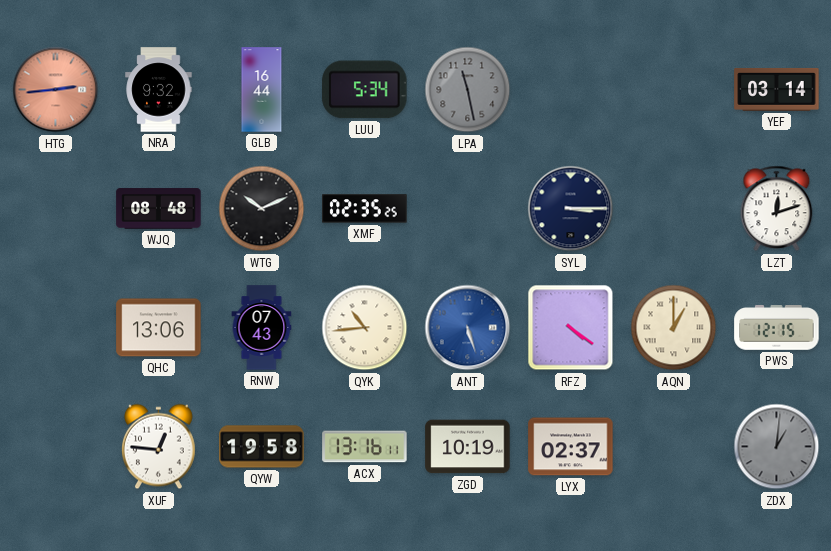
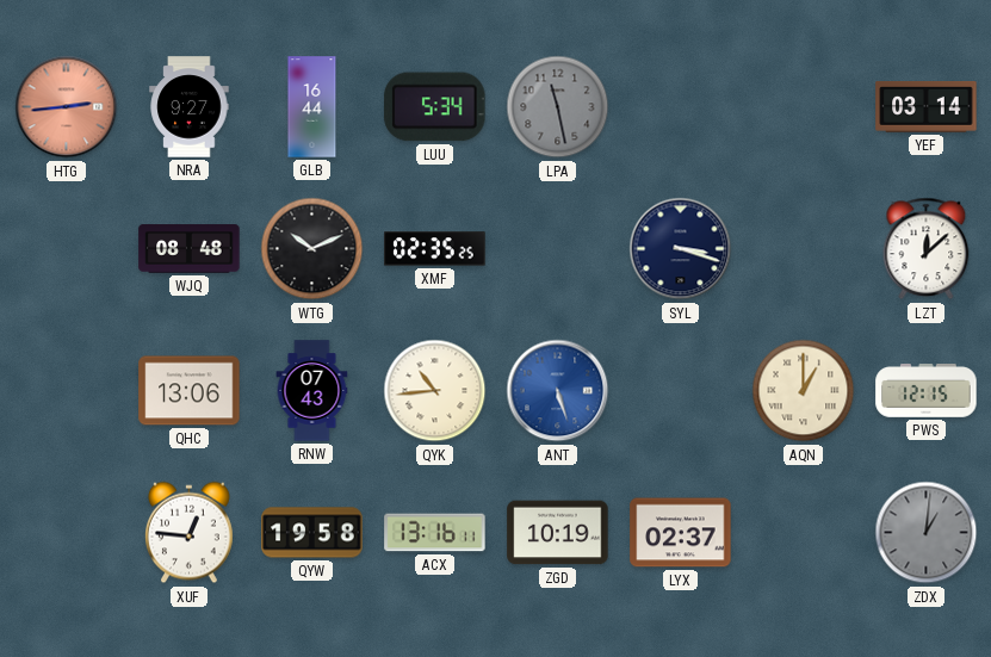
NRA: 9:32 -> 9:27 (190, 107)
SYL: 3:15 -> 3:18 (681, 249)
LZT: 12:12 -> 12:08 (927, 249)
RFZ: 4:21 -> none (571, 328)
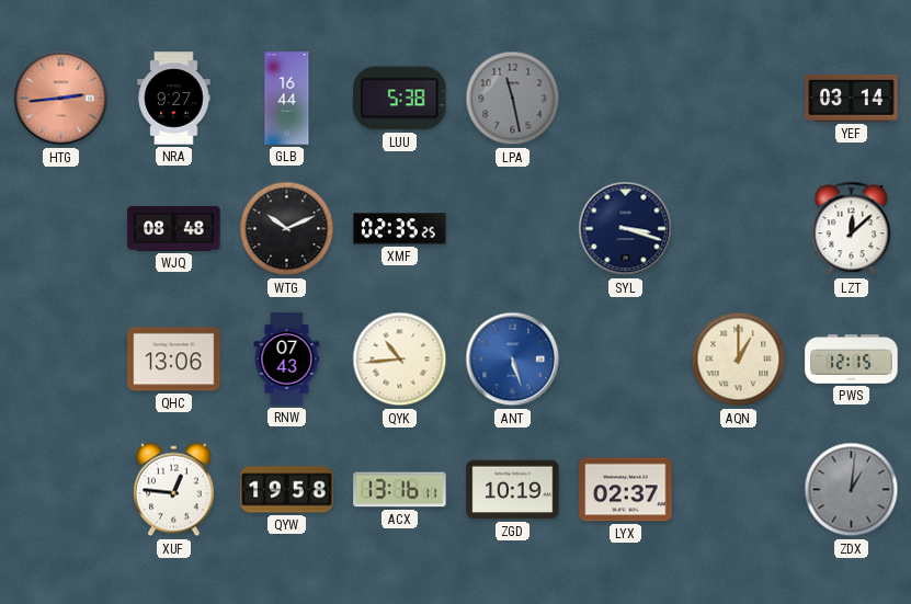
LUU: 5:34 -> 5:38 (400, 99)
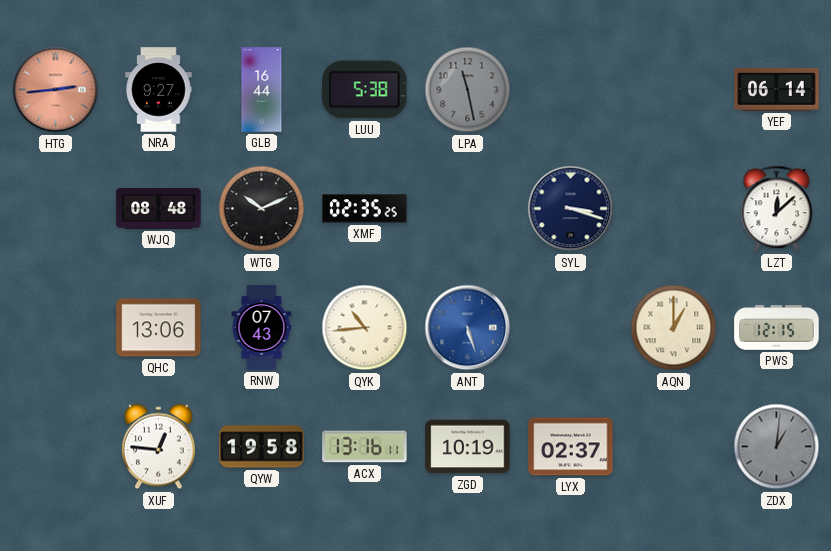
YEF: 03:14 -> 06:14 (777, 89)
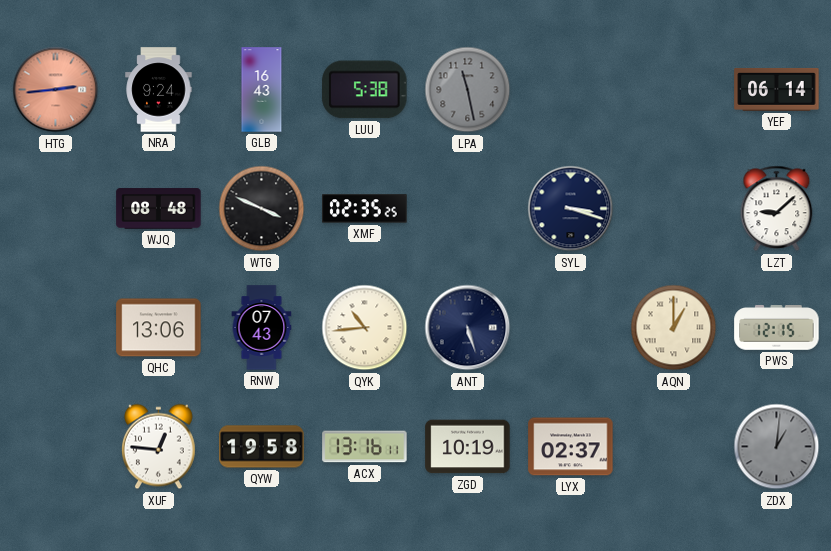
NRA: 9:27 -> 9:24 (159, 90)
GLB: 16:44 -> 16:43 (262, 90)
WTG: 10:11 -> 3:49 (262, 209)
LZT: 12:08 -> 9:08 (777, 209)
ANT dial: blue -> navy (468, 328)
